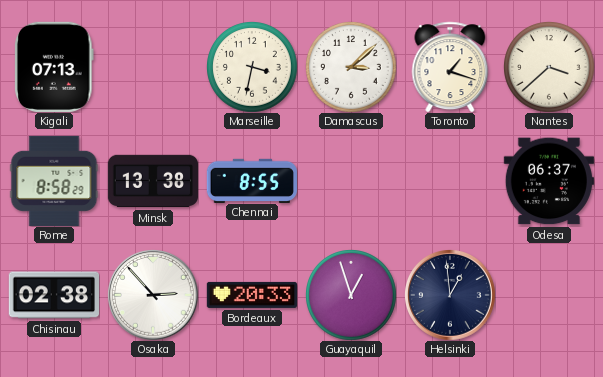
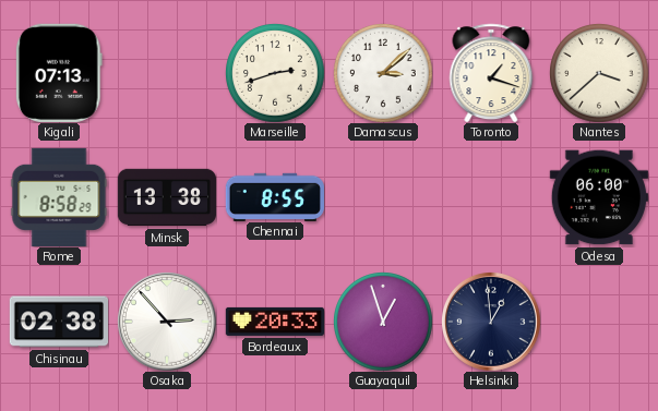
Marseille: 3:32 -> 2:42 (275, 73)
Odesa: 06:37 -> 06:00 (599, 197)
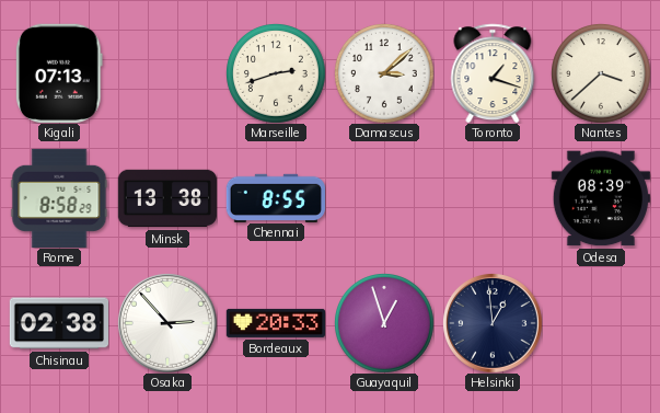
Odesa: 06:00 -> 08:39 (601, 198)
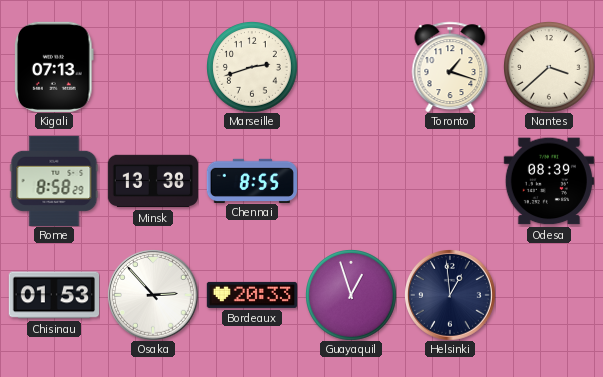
Damascus: 3:08 -> none (384, 73)
Chisinau: 02:38 -> 01:53 (53, 295)
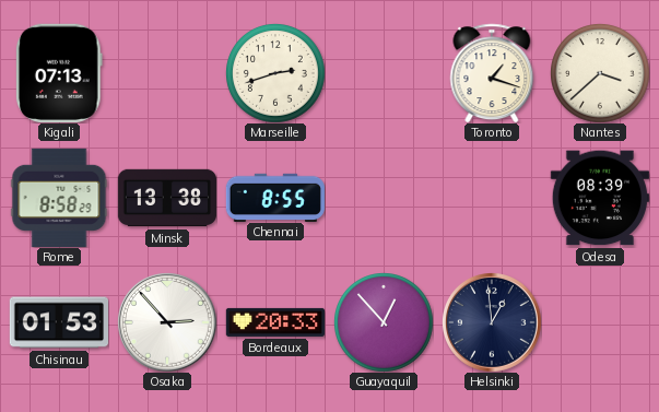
Guayaquil: 12:57 -> 12:53 (384, 322)
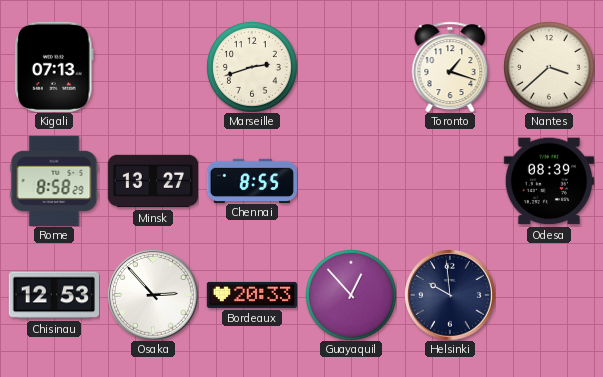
Minsk: 13:38 -> 13:27 (152, 181)
Chisinau: 01:53 -> 12:53 (53, 295)
Helsinki: 12:59 -> 9:59 (450, 295)
